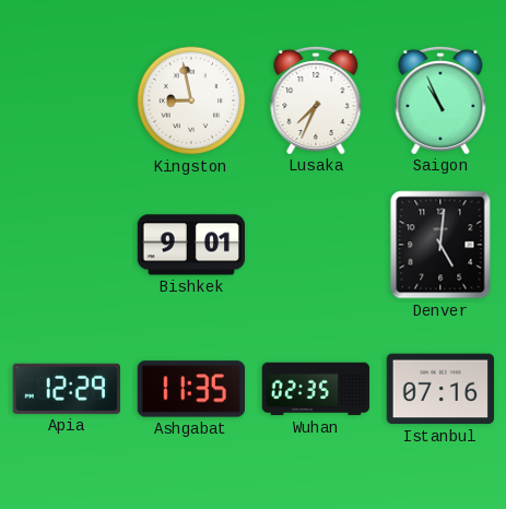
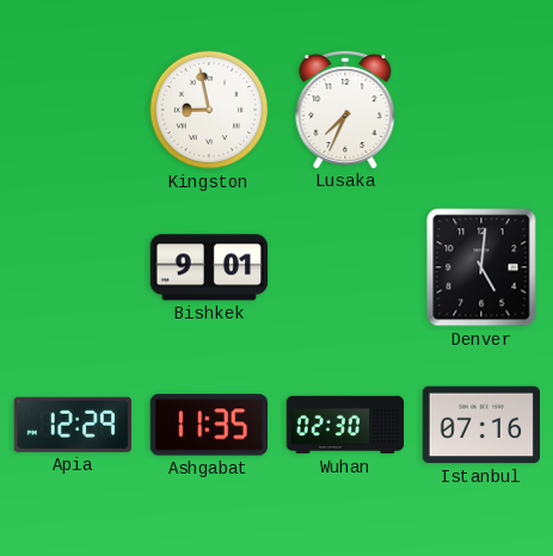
Saigon: 10:56 -> none (440, 99)
Wuhan: 02:35 -> 02:30 (345, 425)
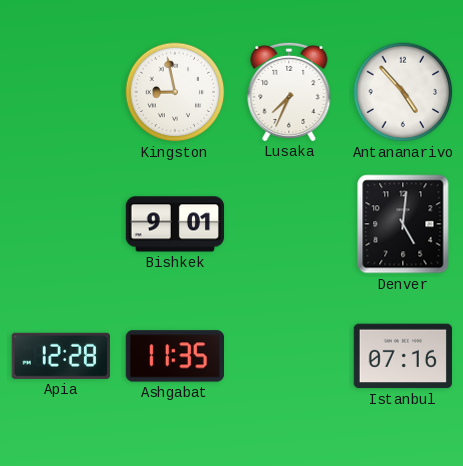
Antananarivo: none -> 4:53 (403, 92)
Apia: 12:29 -> 12:28 (61, 356)
Wuhan: 02:30 -> none (345, 425)
